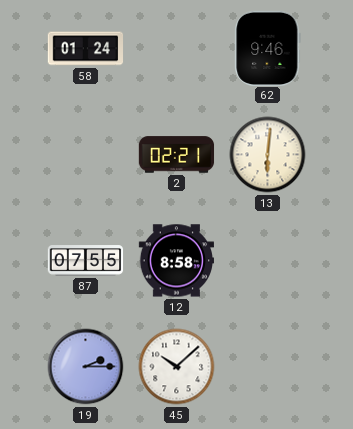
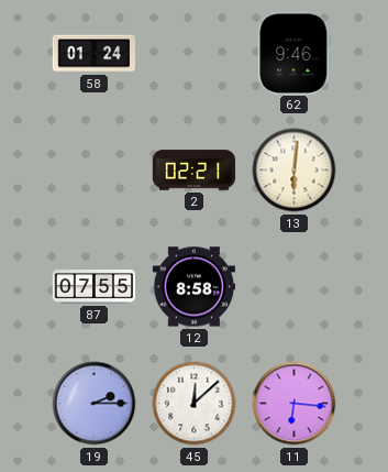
45: 10:08 -> 12:08 (195, 404)
11: none -> 6:16 (295, 404)
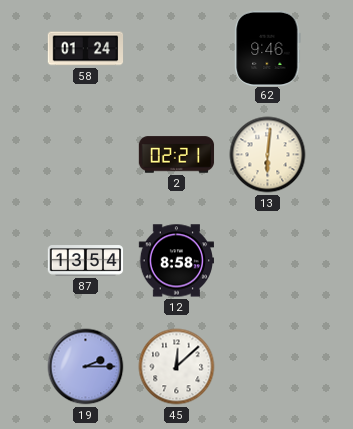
87: 07:55 -> 13:54 (86, 261)
11: 6:16 -> none (295, 404)
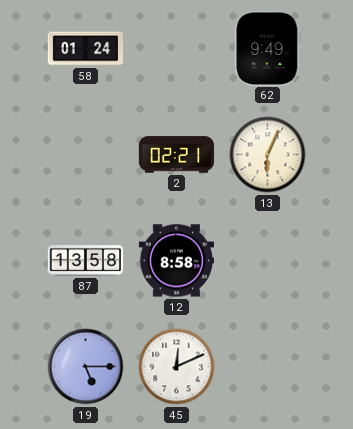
62: 9:46 -> 9:49 (268, 48)
13: 6:01 -> 6:04 (268, 155)
87: 13:54 -> 13:58 (86, 261)
19: 2:15 -> 5:15 (86, 367)
45: 12:08 -> 12:11 (177, 367)
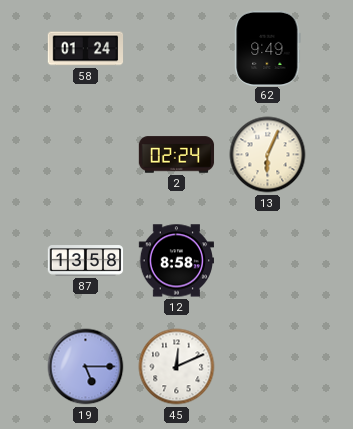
2: 02:21 -> 02:24 (177, 155)
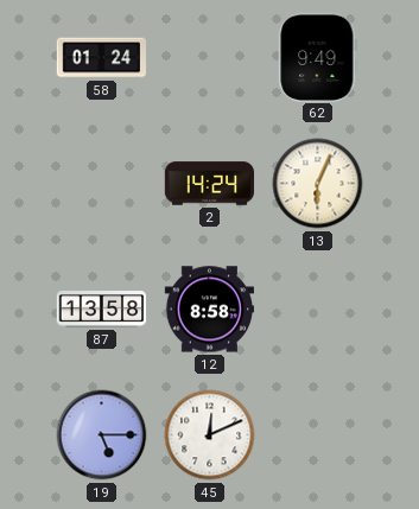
2: 02:24 -> 14:24 (210, 184)
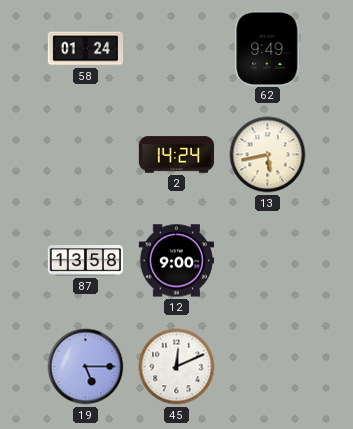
13: 6:04 -> 5:43 (268, 155)
12: 8:58 -> 9:00 (177, 261)
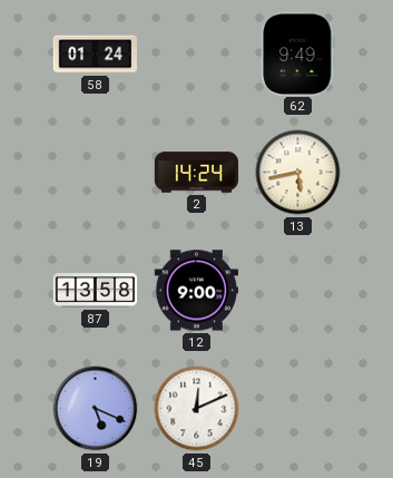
19: 5:15 -> 5:19 (96, 409)
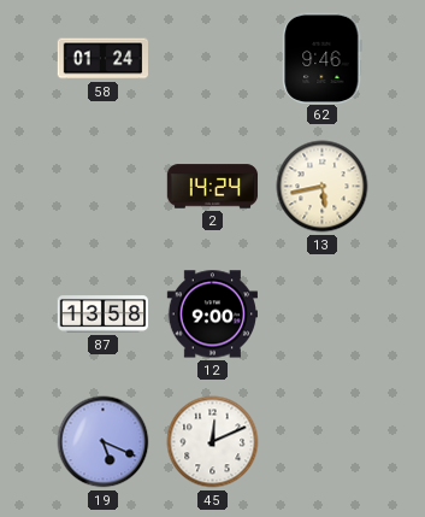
62: 9:49 -> 9:46 (323, 58)
